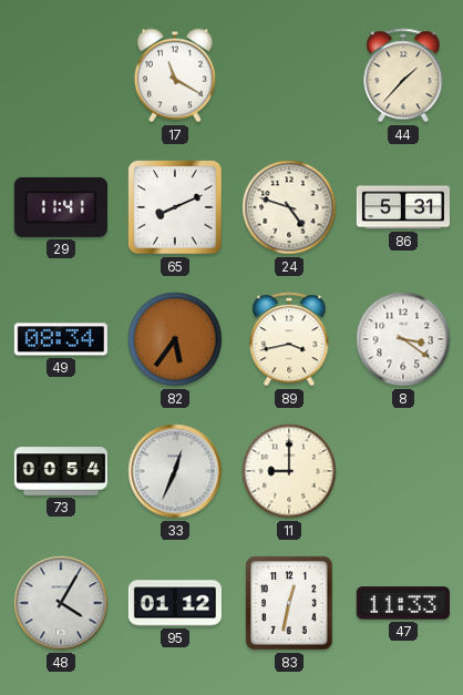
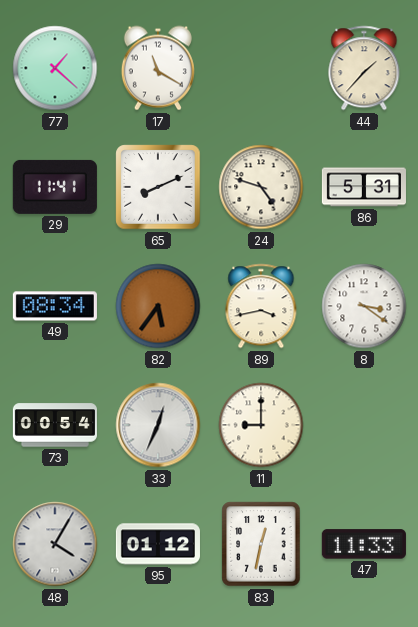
77: none -> 1:22 (55, 68)
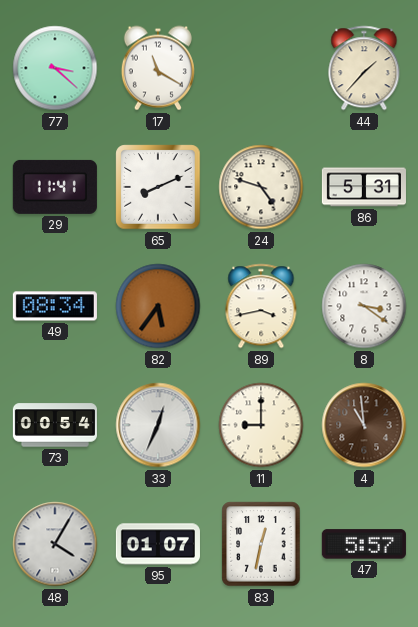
77: 1:22 -> 3:22 (55, 68)
4: none -> 10:59 (364, 425)
95: 01:12 -> 01:07 (158, 544)
47: 11:33 -> 5:57 (364, 544)
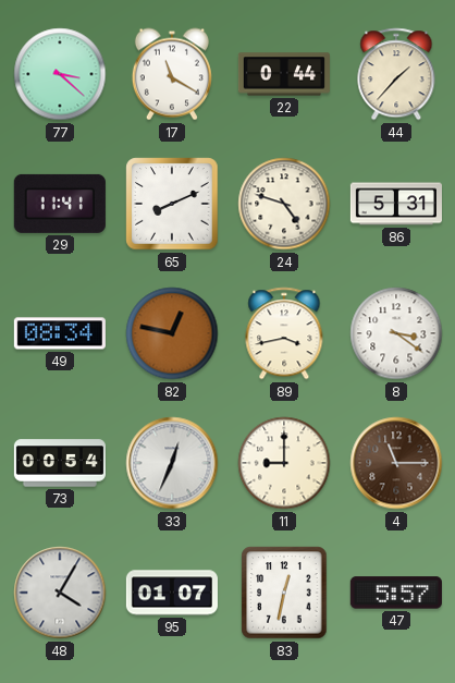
22: none -> 0:44 (284, 74)
82: 5:36 -> 12:47 (172, 333)
4: 10:59 -> 11:15 (396, 463)
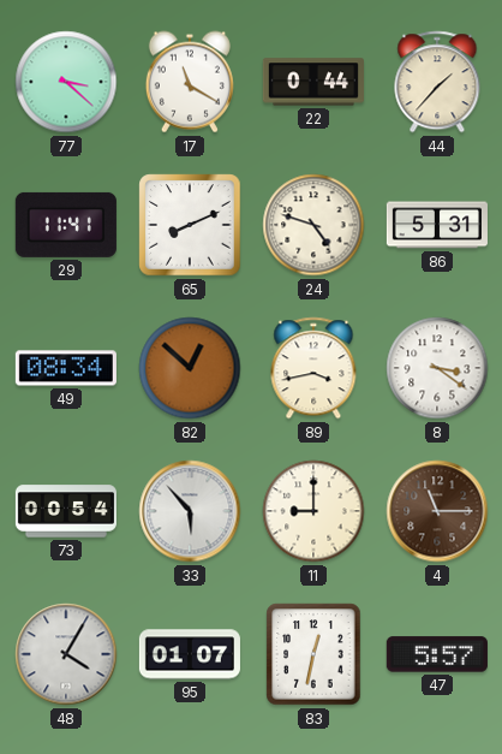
82: 12:47 -> 12:52 (190, 368)
33: 12:34 -> 5:53 (190, 511)
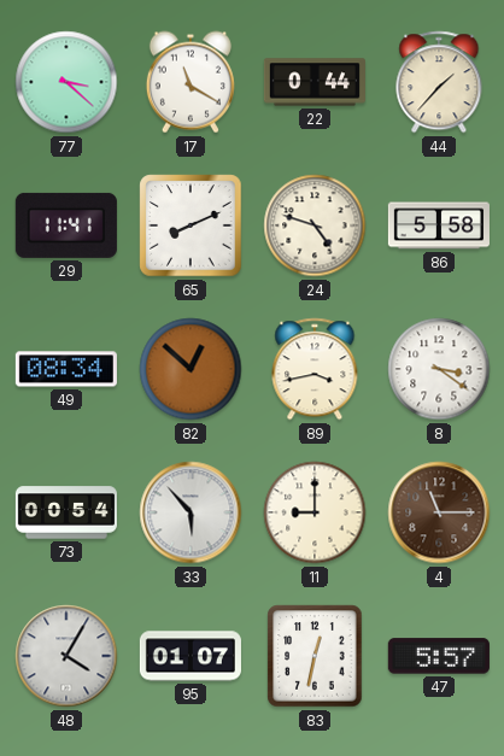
86: 5:31 -> 5:58 (439, 225)
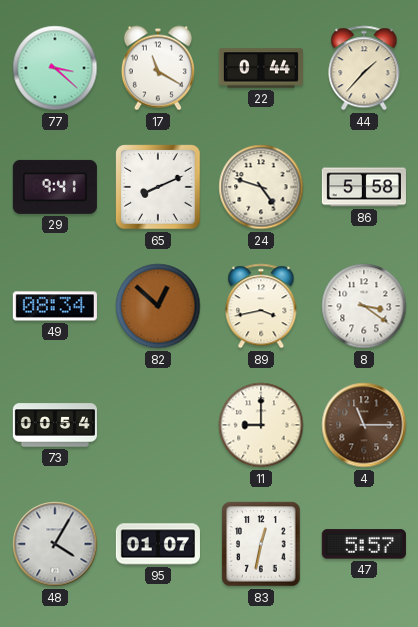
29: 11:41 -> 9:41 (55, 187)
33: 5:53 -> none (191, 512)
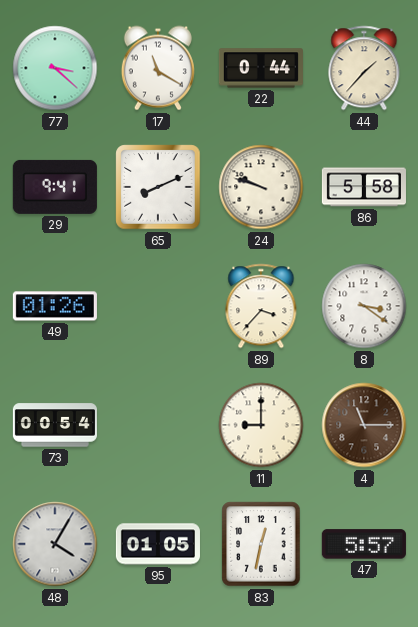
24: 4:48 -> 9:48 (261, 187)
49: 08:34 -> 01:26 (55, 306)
82: 12:52 -> none (158, 306)
89: 3:43 -> 3:37 (261, 306)
95: 01:07 -> 01:05 (158, 544)
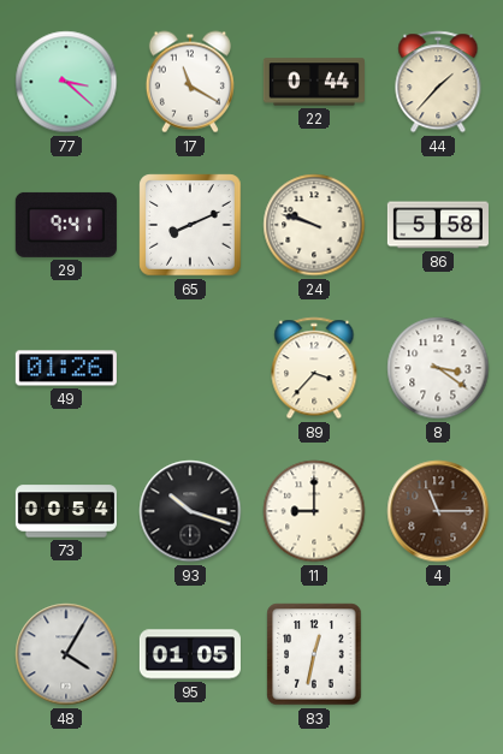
93: none -> 10:18 (190, 511)
47: 5:57 -> none (364, 544)
